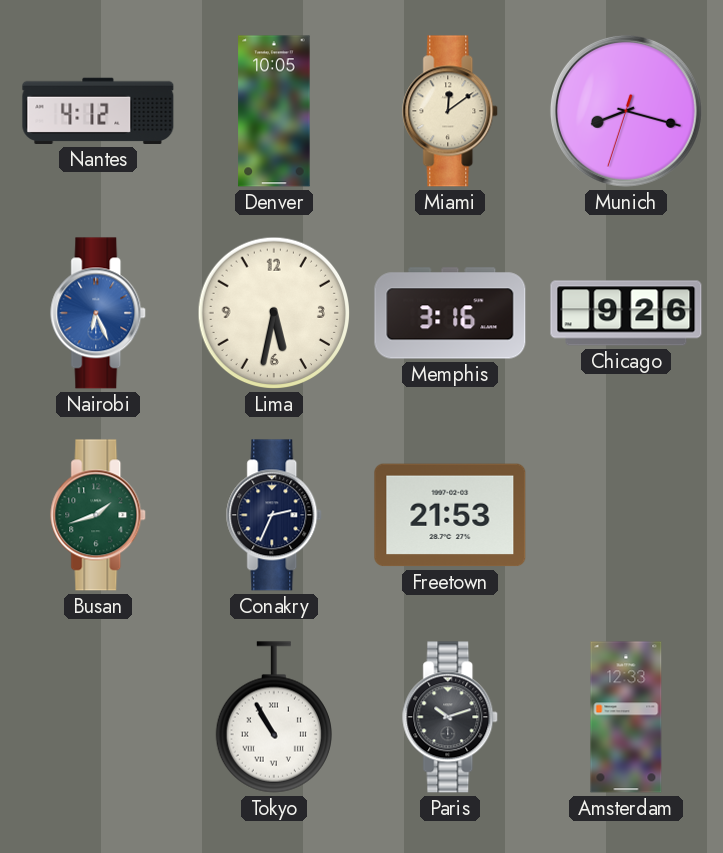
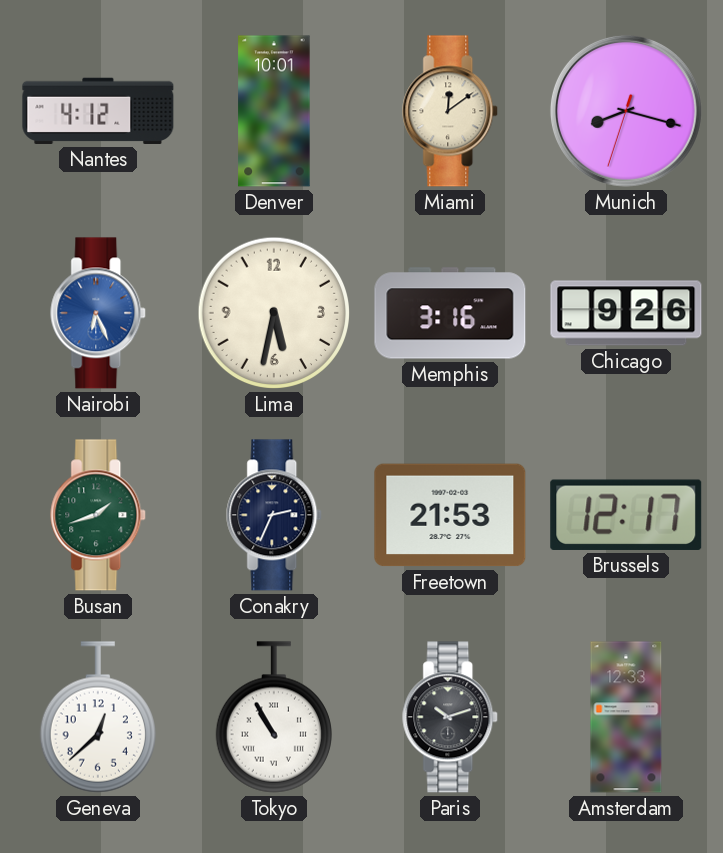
Denver: 10:05 -> 10:01 (274, 111)
Brussels: none -> 12:17 (626, 515)
Geneva: none -> 12:38 (98, 717)
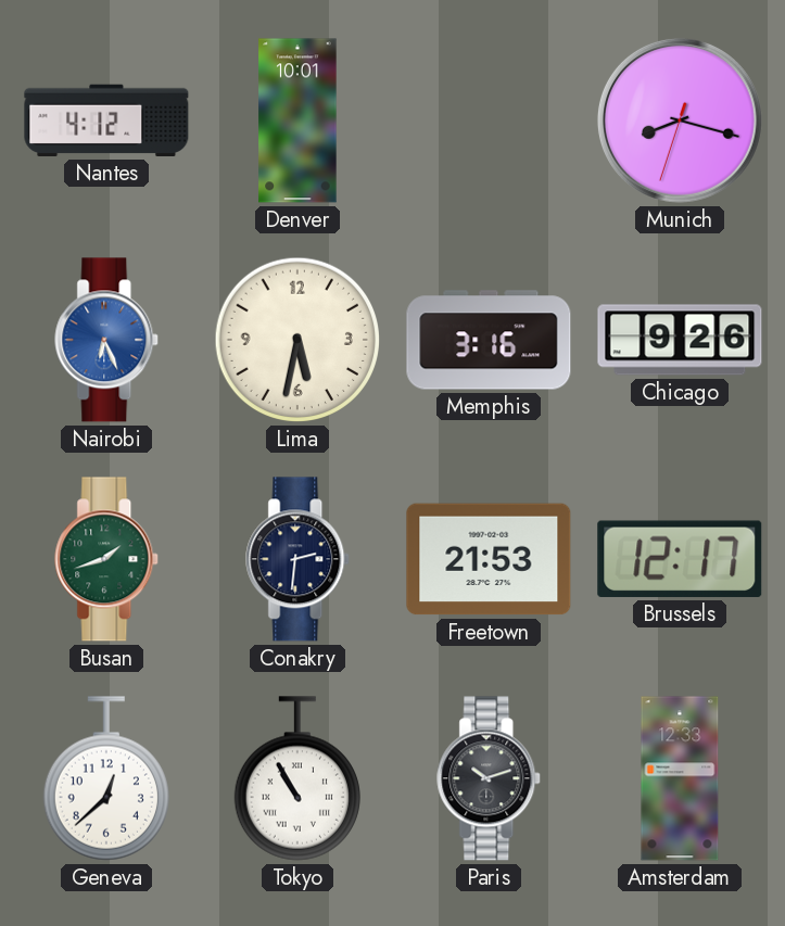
Miami: 12:09 -> none (451, 111)
Conakry: 2:34 -> 2:31 (299, 559)
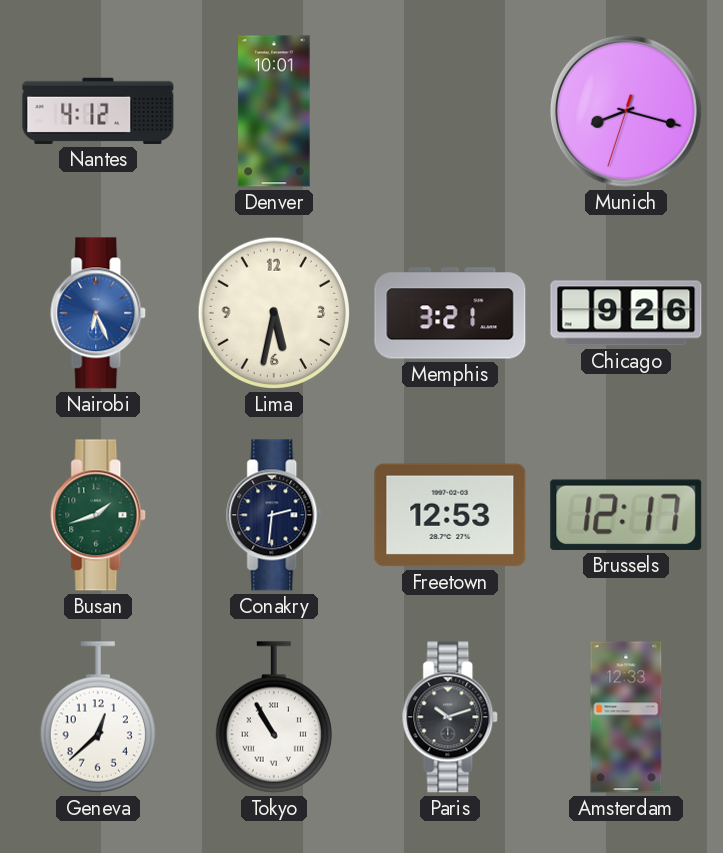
Memphis: 3:16 -> 3:21 (450, 313)
Freetown: 21:53 -> 12:53 (450, 515)
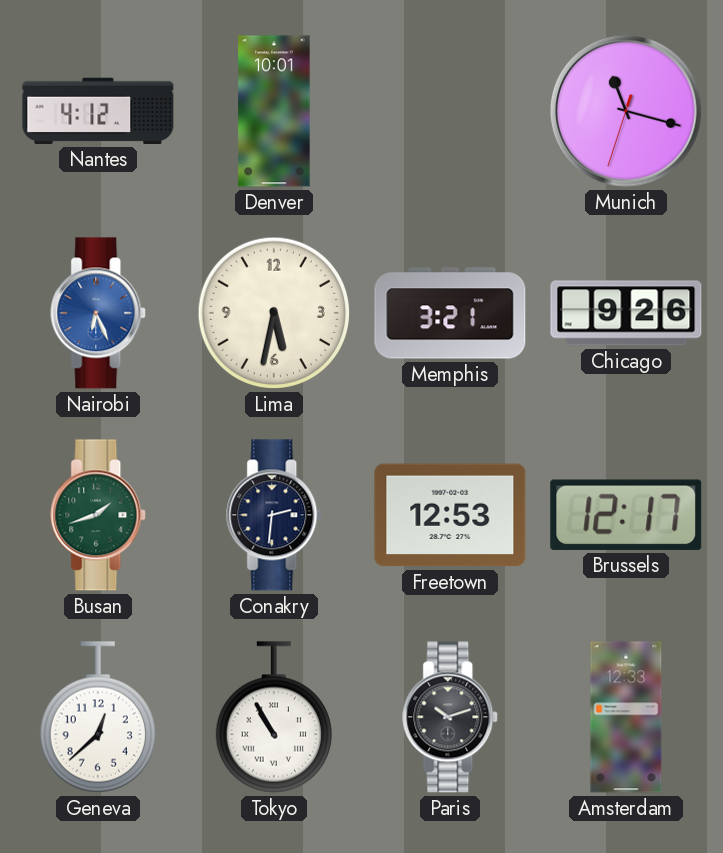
Munich: 8:17 -> 11:17 (626, 111)
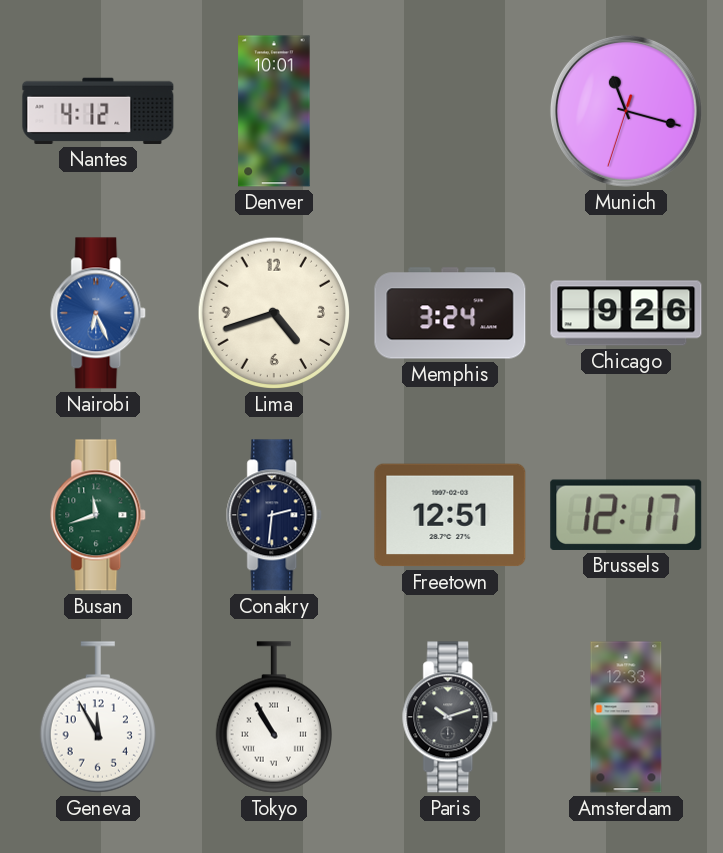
Lima: 5:32 -> 4:42 (274, 313)
Memphis: 3:21 -> 3:24 (450, 313)
Busan: 1:42 -> 11:42 (99, 515)
Freetown: 12:53 -> 12:51 (450, 515)
Geneva: 12:38 -> 11:55 (98, 717)
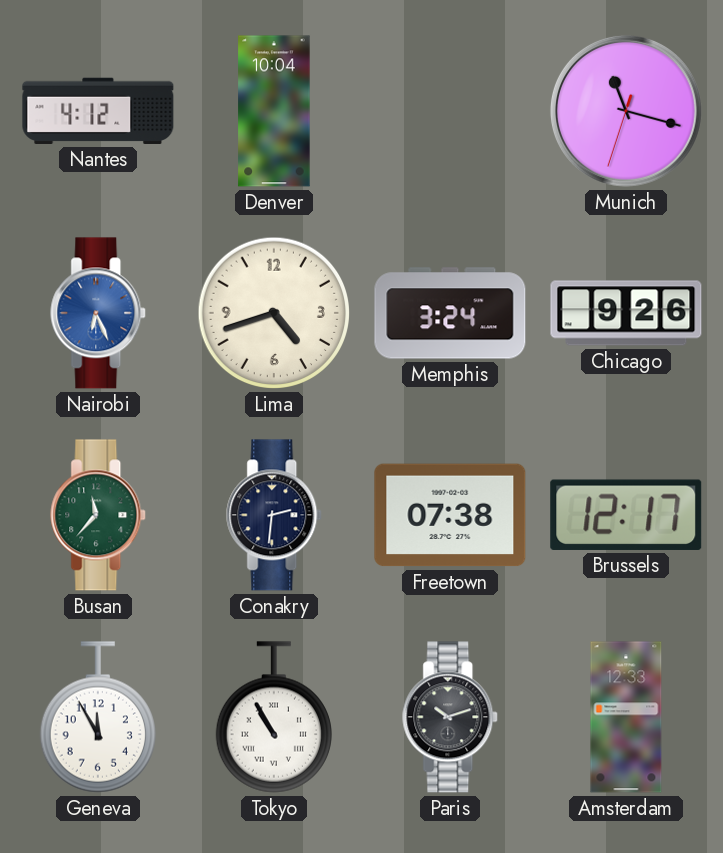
Denver: 10:01 -> 10:04 (274, 111)
Busan: 11:42 -> 11:37 (99, 515)
Freetown: 12:51 -> 07:38 (450, 515)
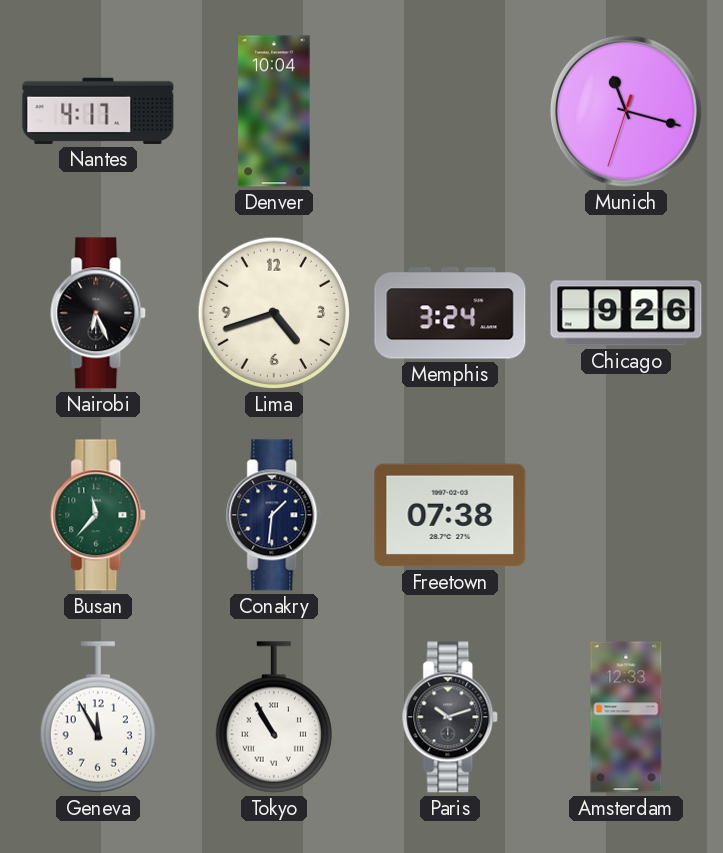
Nantes: 4:12 -> 4:17 (98, 111)
Nairobi dial: blue -> black (99, 313)
Conakry: 2:31 -> 1:31 (275, 515)
Brussels: 12:17 -> none (626, 515)
